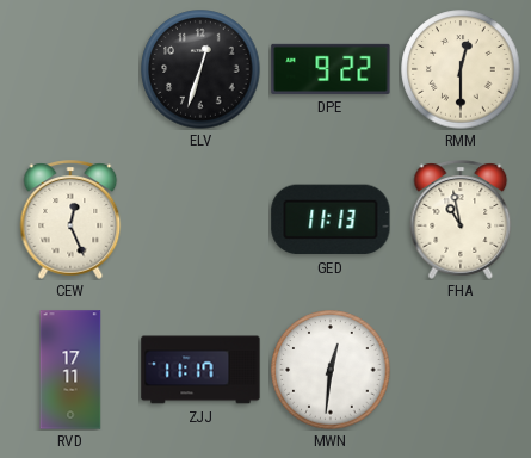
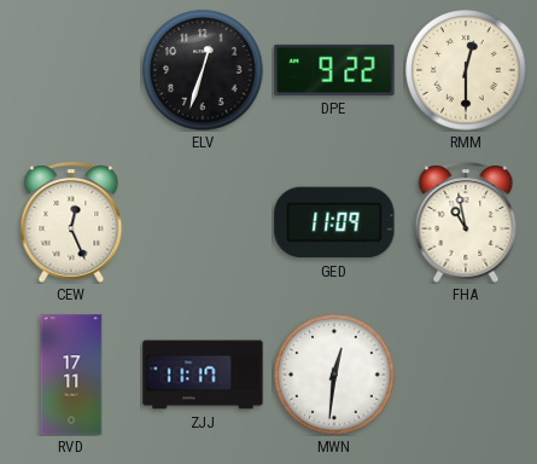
GED: 11:13 -> 11:09 (334, 222)
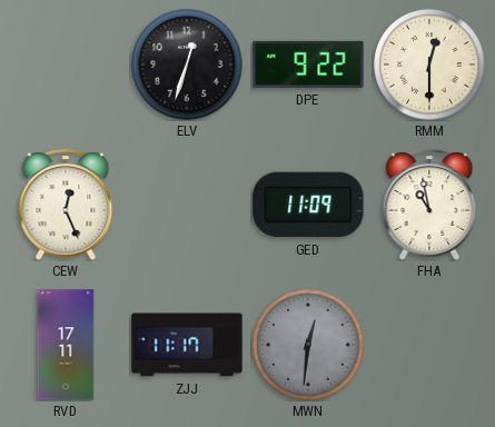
MWN dial: white -> grey (308, 345)
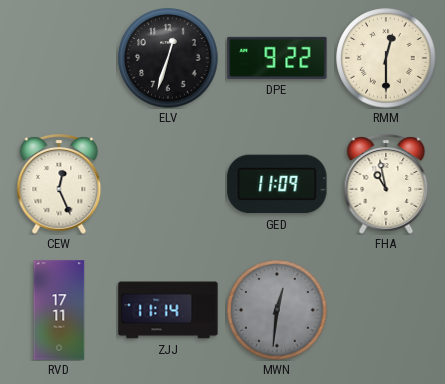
ZJJ: 11:17 -> 11:14 (168, 310)
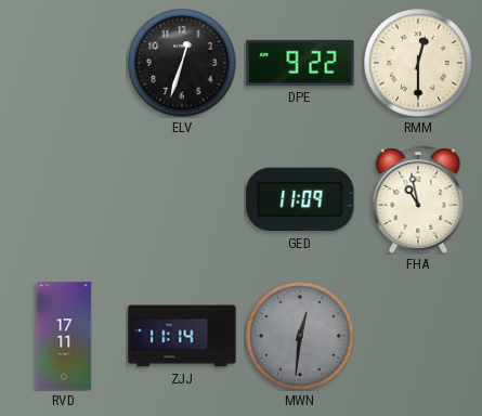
CEW: 12:26 -> none (59, 184)
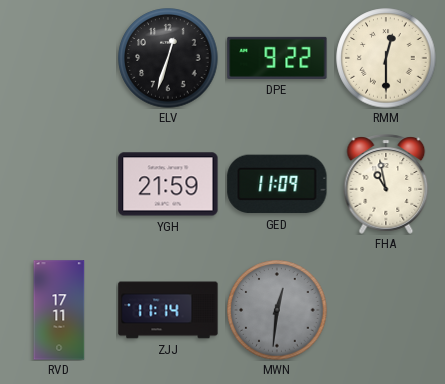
YGH: none -> 21:59 (168, 184)
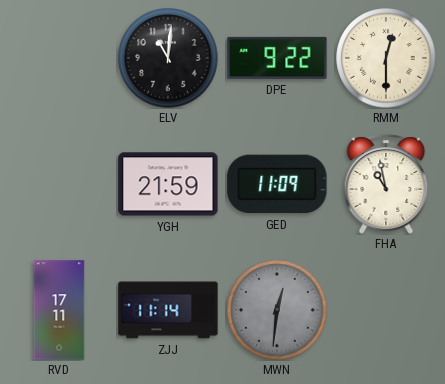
ELV: 12:33 -> 11:01 (168, 58)
